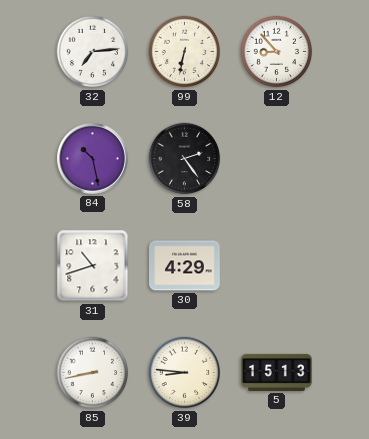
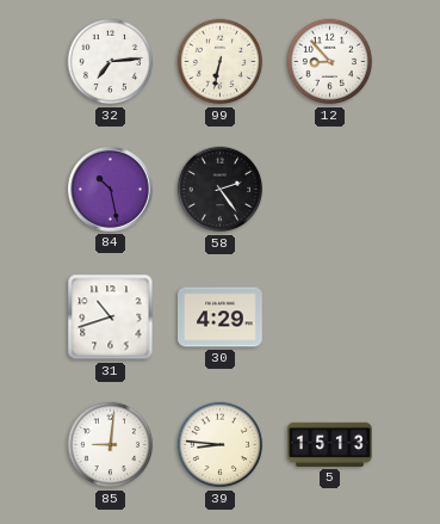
85: 8:43 -> 9:01 (111, 445)
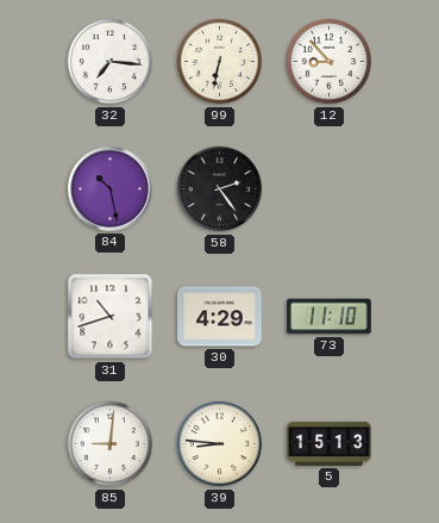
32: 7:14 -> 7:16 (111, 62)
73: none -> 11:10 (330, 317)
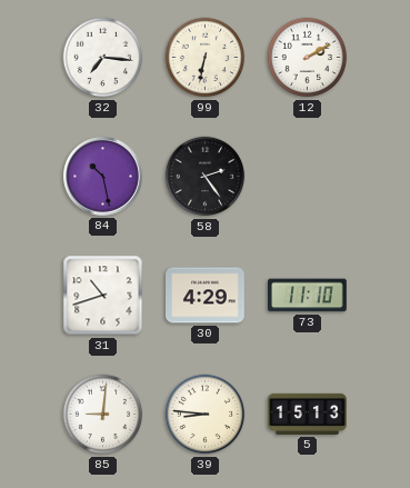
12: 8:53 -> 2:10 (308, 58)
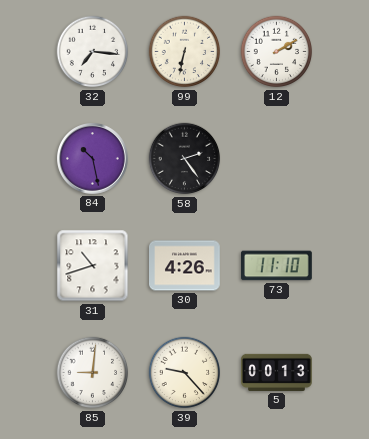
30: 4:29 -> 4:26 (185, 266)
39: 8:46 -> 9:23 (185, 373)
5: 15:13 -> 00:13 (277, 372)
